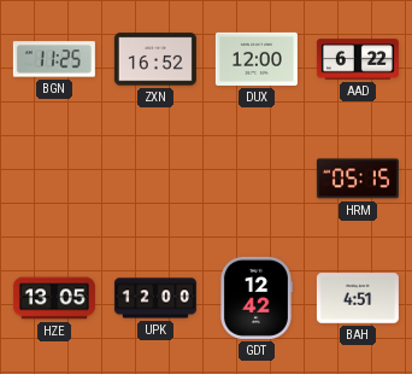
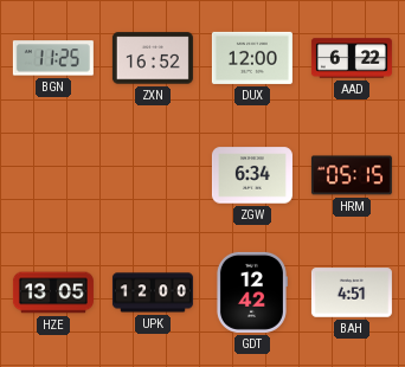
ZGW: none -> 6:34 (252, 175)
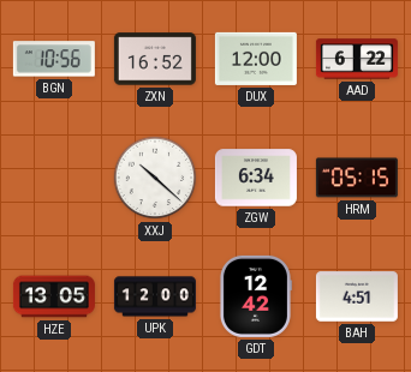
BGN: 11:25 -> 10:56 (54, 59)
XXJ: none -> 10:22 (155, 178)
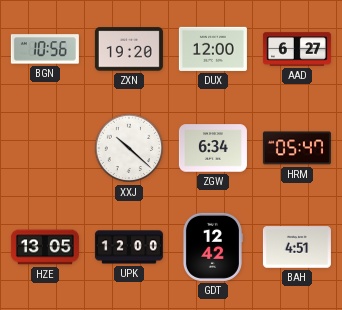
ZXN: 16:52 -> 19:20 (129, 49)
AAD: 6:22 -> 6:27 (297, 49)
HRM: 05:15 -> 05:47 (297, 148)
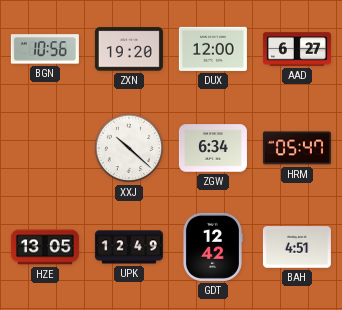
UPK: 12:00 -> 12:49 (129, 247)
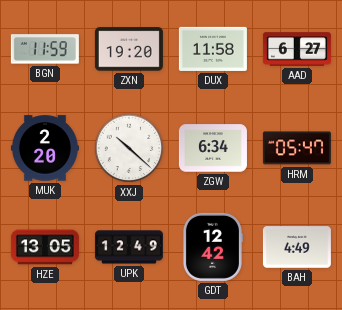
BGN: 10:56 -> 11:59 (45, 49)
DUX: 12:00 -> 11:58 (213, 49)
MUK: none -> 2:20 (45, 148)
BAH: 4:51 -> 4:49 (297, 247)
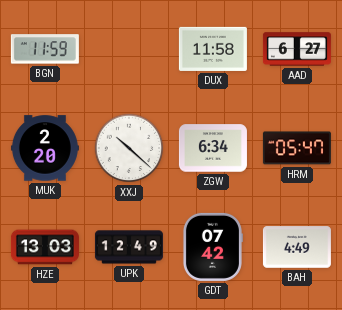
ZXN: 19:20 -> none (129, 49)
HZE: 13:05 -> 13:03 (45, 247)
GDT: 12:42 -> 07:42 (212, 247)
